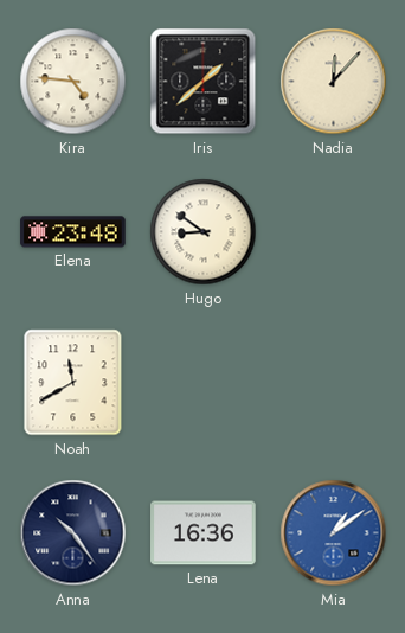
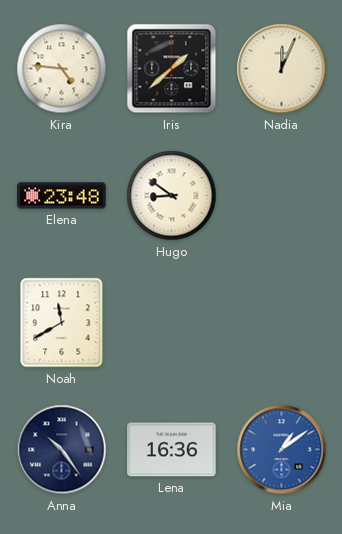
Nadia: 12:07 -> 12:04 (282, 69)
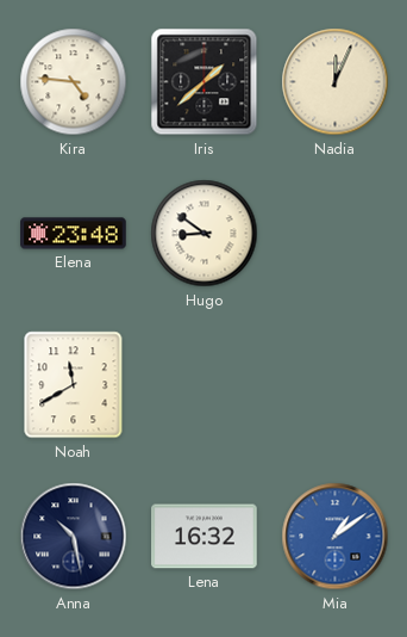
Anna: 10:24 -> 10:28 (74, 537)
Lena: 16:36 -> 16:32 (205, 537)
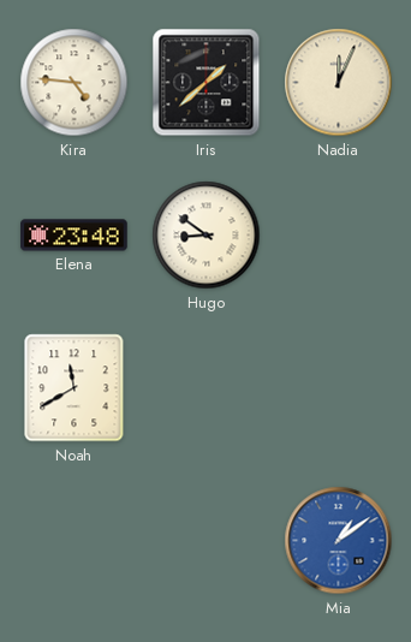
Anna: 10:28 -> none (74, 537)
Lena: 16:32 -> none (205, 537)
